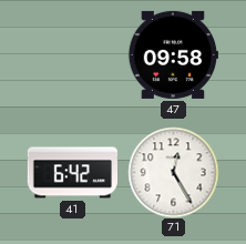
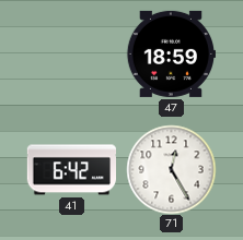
47: 09:58 -> 18:59 (171, 53)
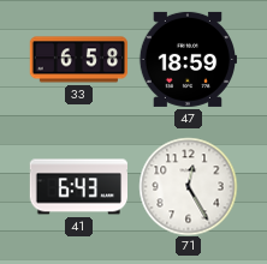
33: none -> 6:58 (78, 60)
41: 6:42 -> 6:43 (78, 187)
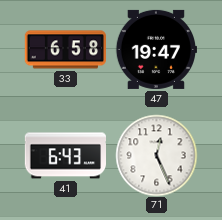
47: 18:59 -> 19:47 (156, 49)
71: 12:25 -> 12:26 (156, 155)
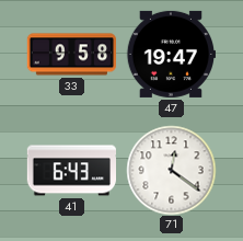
33: 6:58 -> 9:58 (71, 55)
71: 12:26 -> 12:21 (171, 170)
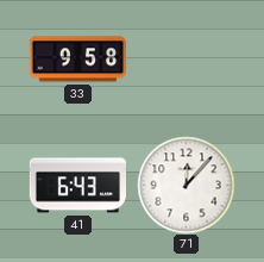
47: 19:47 -> none (171, 54)
71: 12:21 -> 12:07 (186, 185)
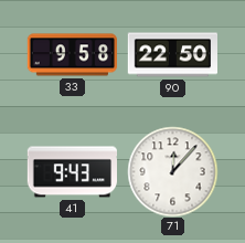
90: none -> 22:50 (172, 55)
41: 6:43 -> 9:43 (72, 172)
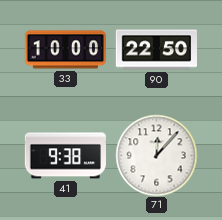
33: 9:58 -> 10:00 (65, 50)
41: 9:43 -> 9:38 (65, 156)
